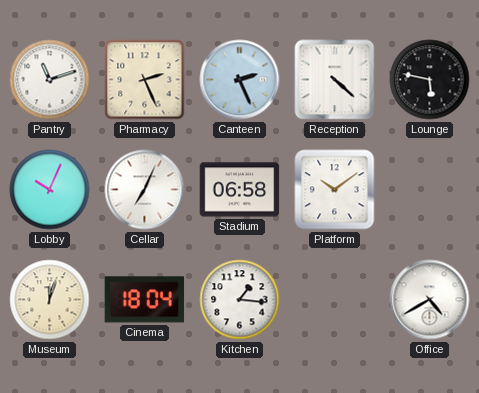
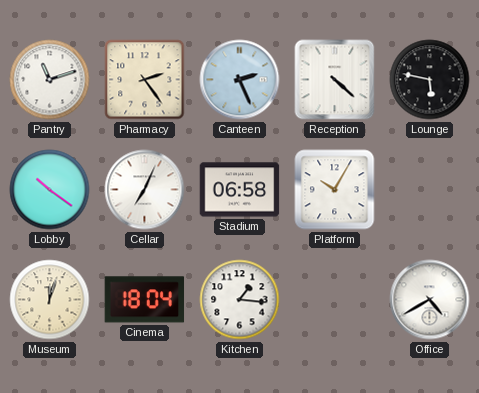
Pharmacy: 2:26 -> 2:24 (145, 80)
Lobby: 10:04 -> 10:21 (50, 190)
Platform: 10:09 -> 10:05 (335, 190)
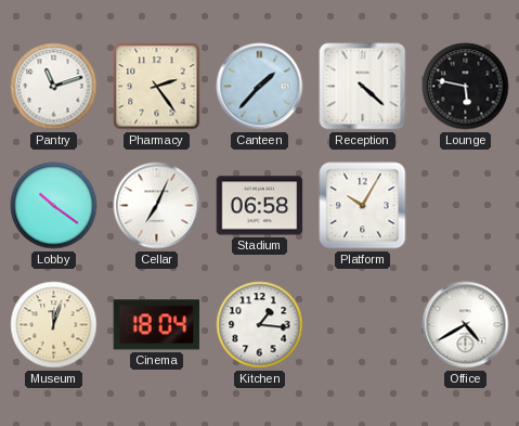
Canteen: 2:26 -> 1:37 (260, 87)
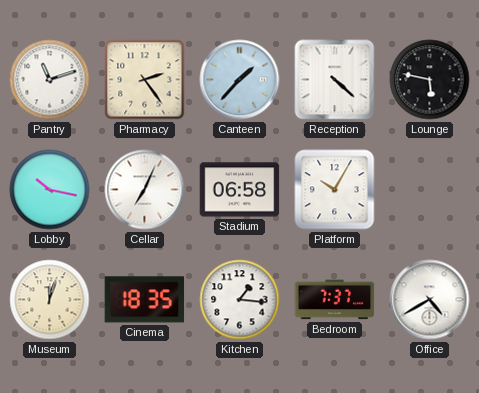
Lobby: 10:21 -> 10:17 (50, 190)
Cinema: 18:04 -> 18:35 (145, 300)
Bedroom: none -> 7:37 (335, 300)
